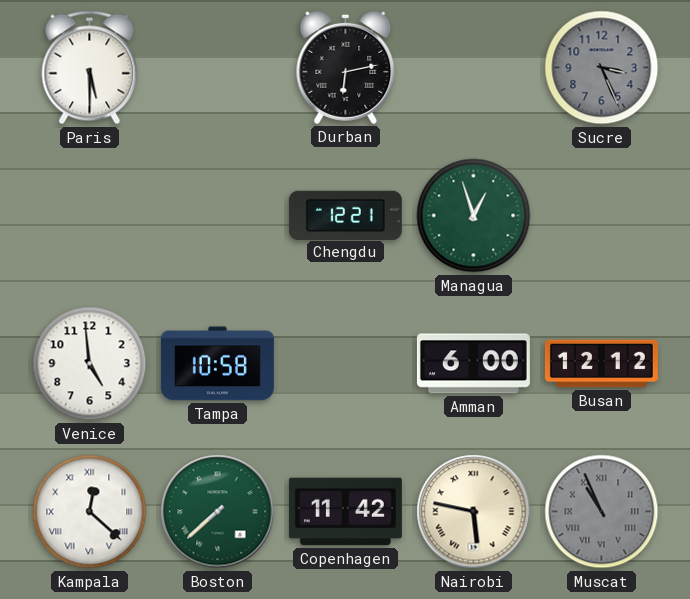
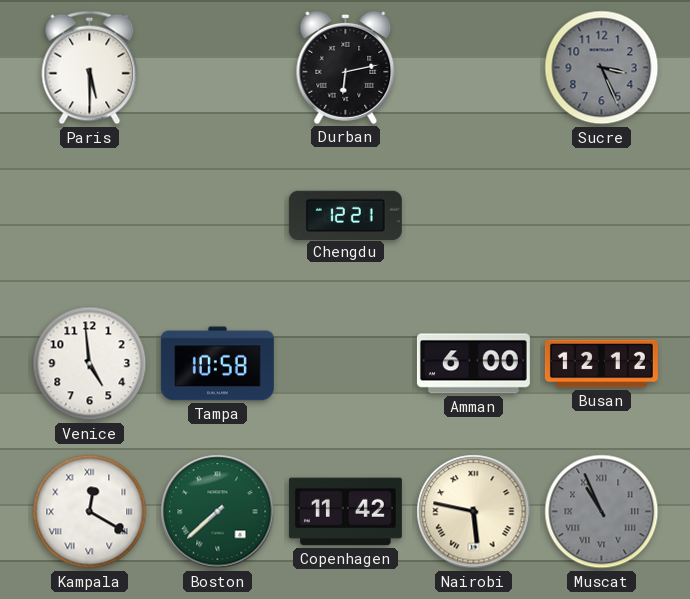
Managua: 12:57 -> none (474, 216)
Kampala: 12:22 -> 12:20 (90, 512)
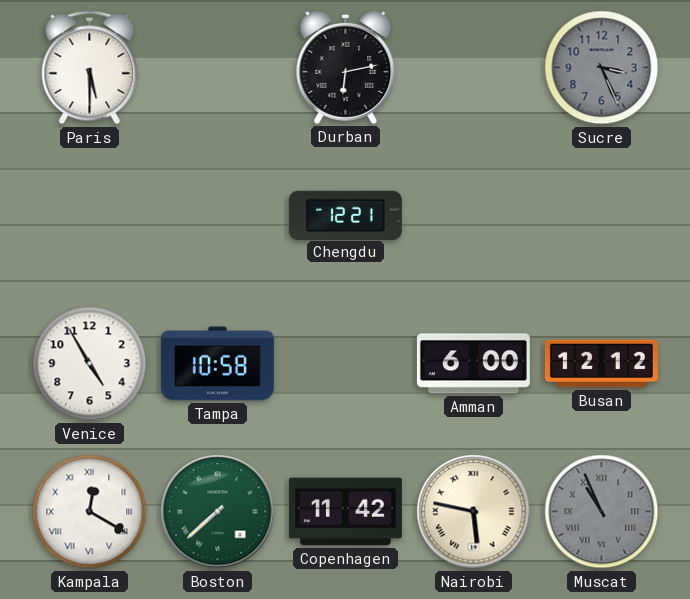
Venice: 4:59 -> 4:55 (90, 364)
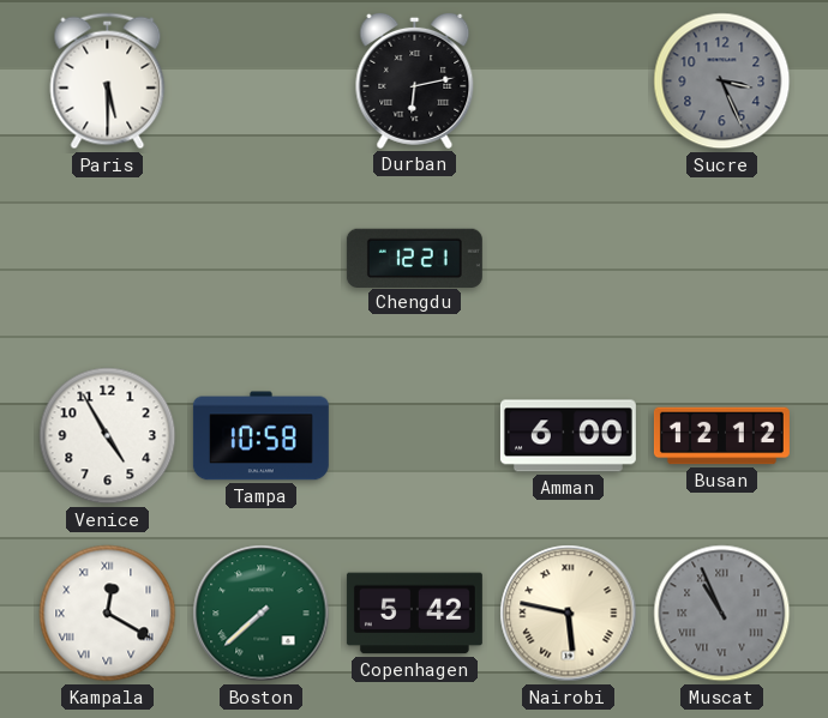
Copenhagen: 11:42 -> 5:42 (414, 614)
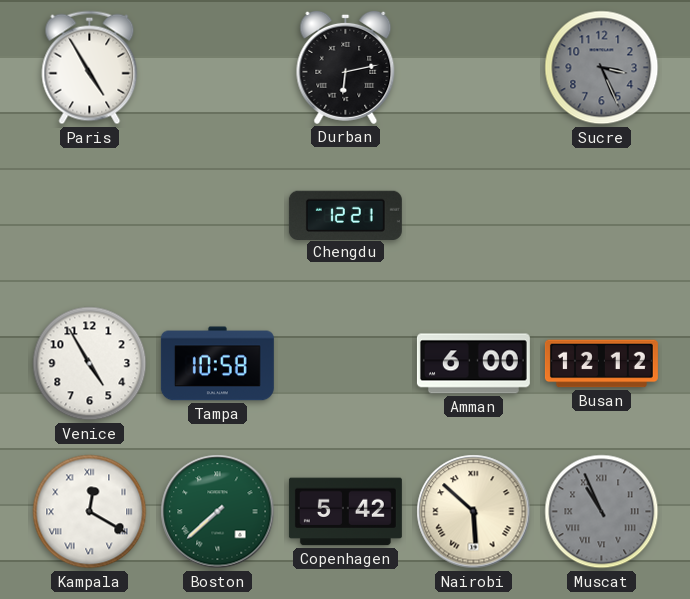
Paris: 5:30 -> 4:55 (90, 68)
Nairobi: 5:47 -> 5:52 (474, 512)
